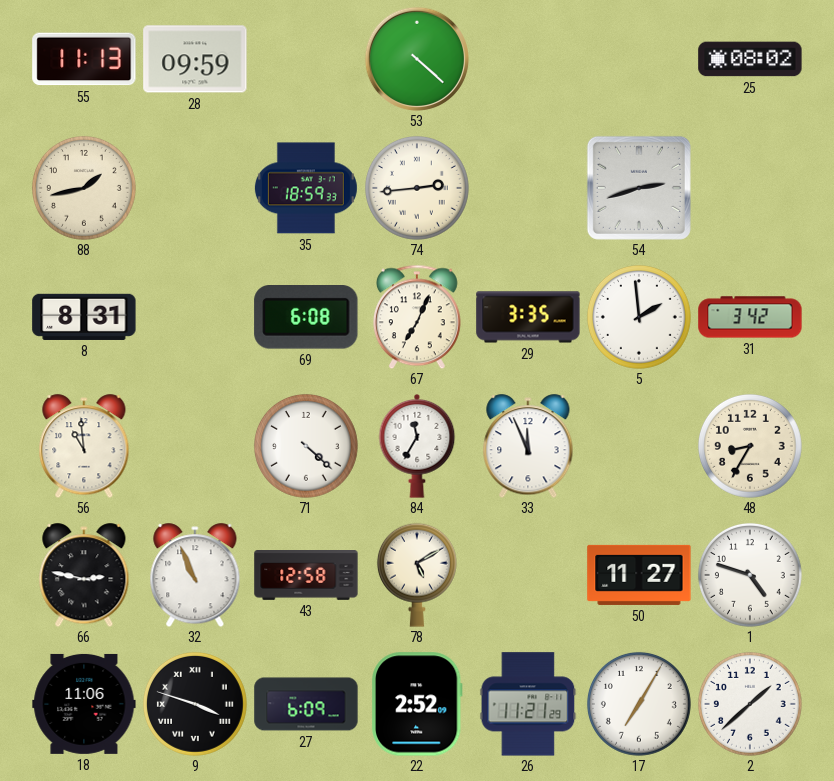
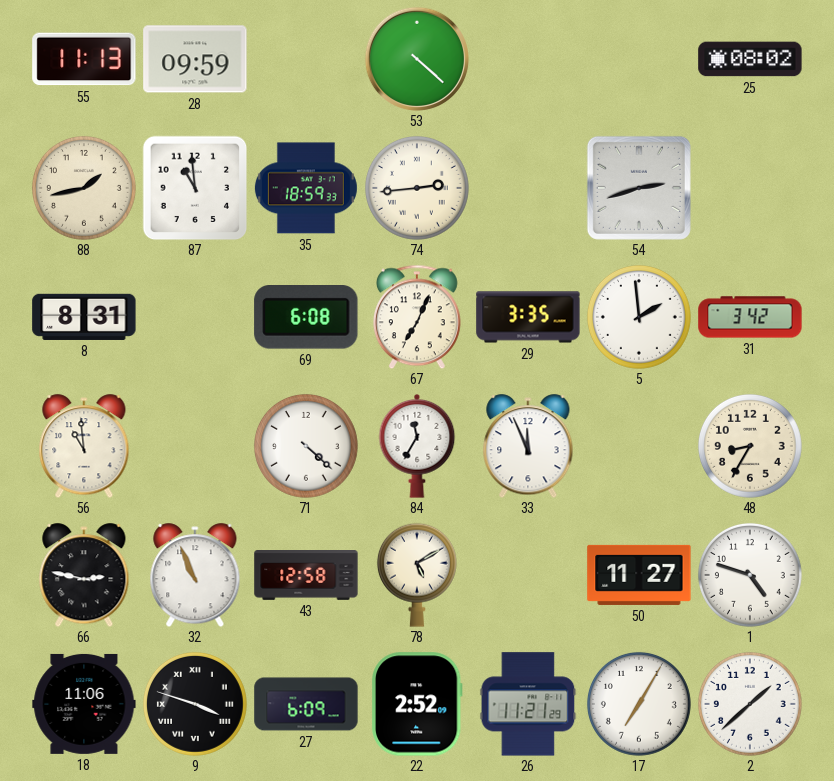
87: none -> 10:59 (195, 188)
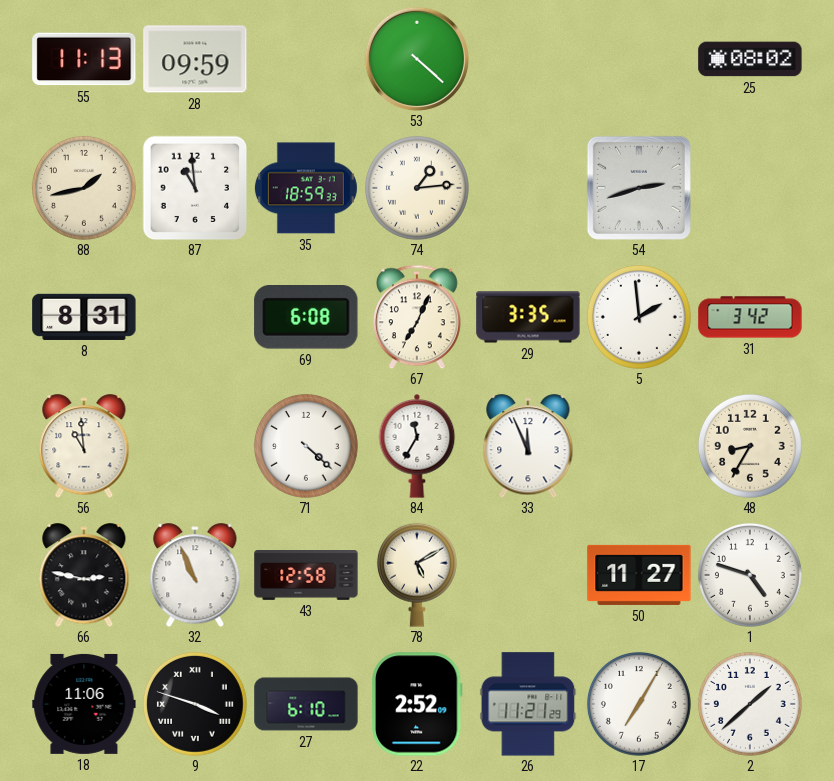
74: 2:44 -> 1:14 (417, 188)
27: 6:09 -> 6:10 (306, 704)
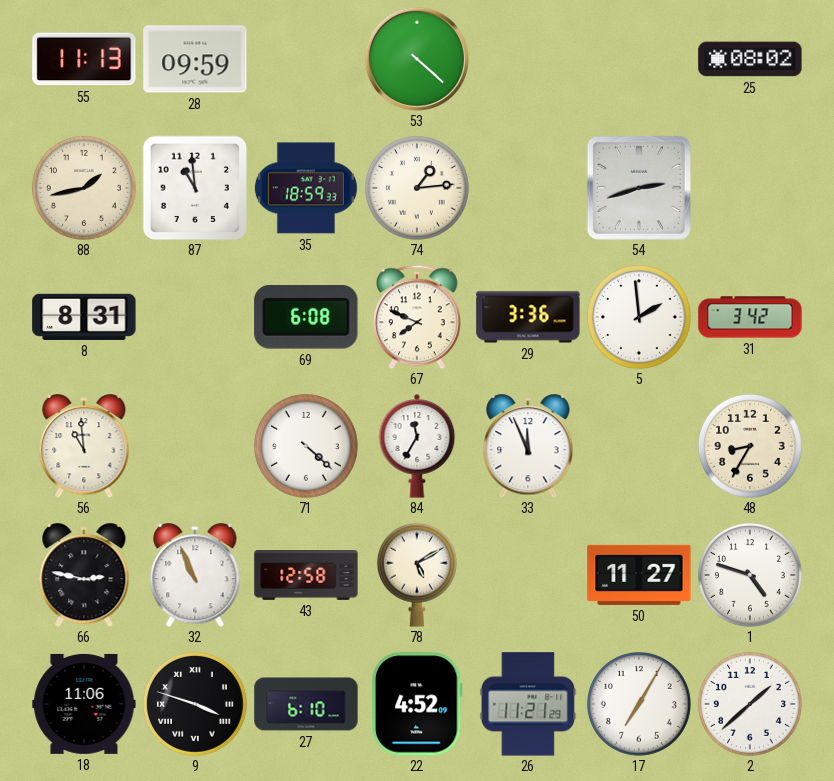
67: 7:04 -> 7:49 (417, 317)
29: 3:35 -> 3:36 (528, 317)
22: 2:52 -> 4:52 (417, 704)
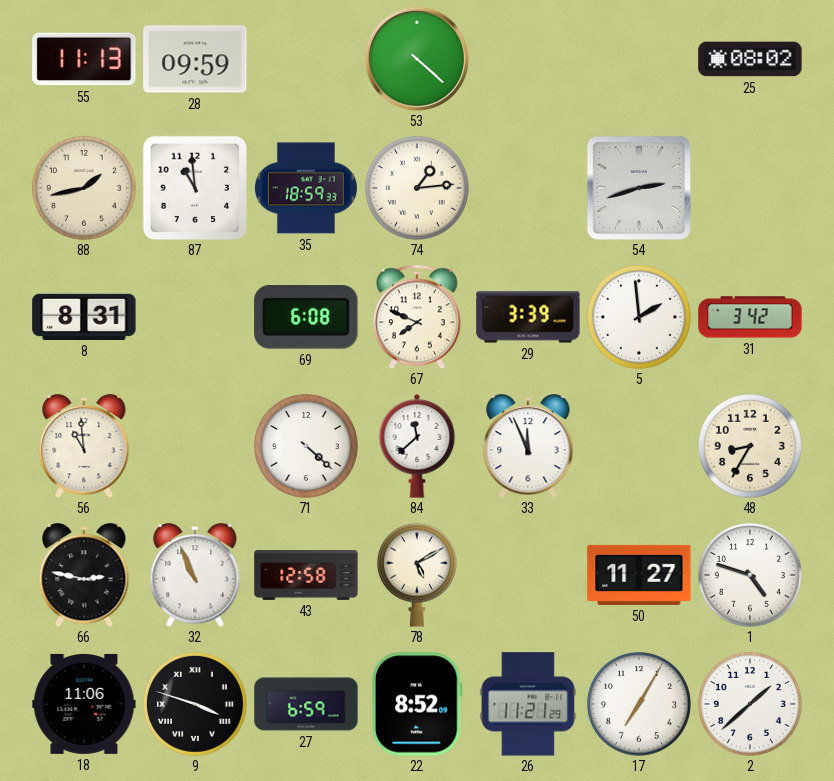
29: 3:36 -> 3:39 (528, 317)
84: 11:35 -> 11:38 (417, 446)
27: 6:10 -> 6:59 (306, 704)
22: 4:52 -> 8:52 (417, 704)
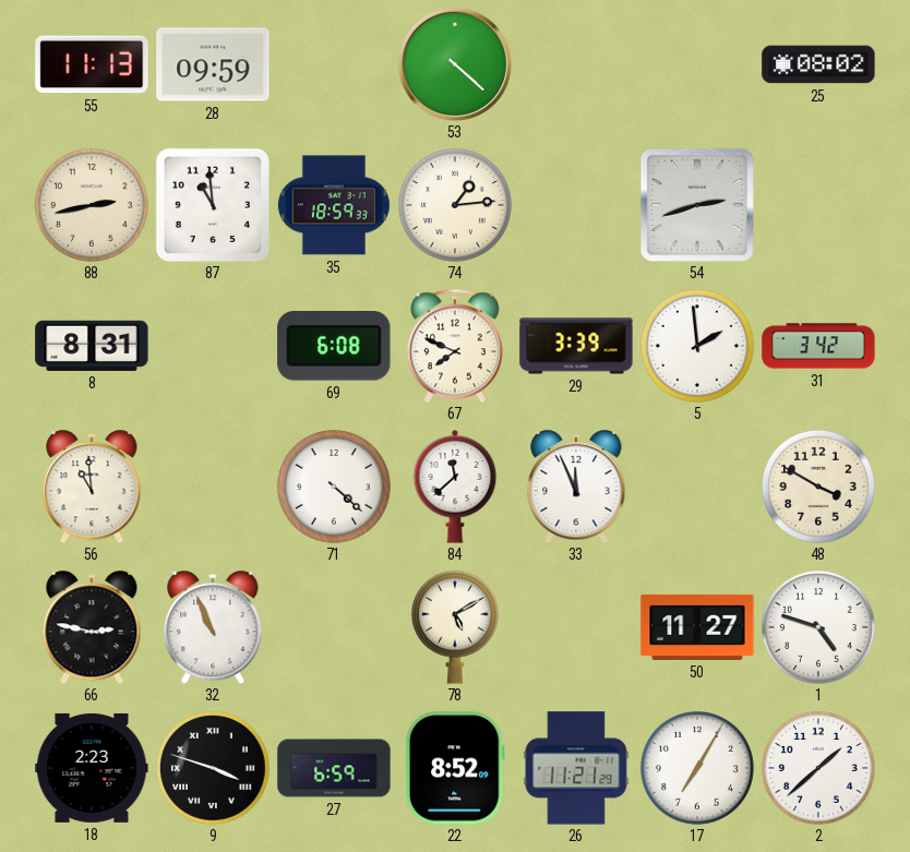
88: 1:43 -> 2:43 (92, 205)
48: 8:35 -> 3:50 (818, 487)
43: 12:58 -> none (306, 576)
18: 11:06 -> 2:23 (92, 768)
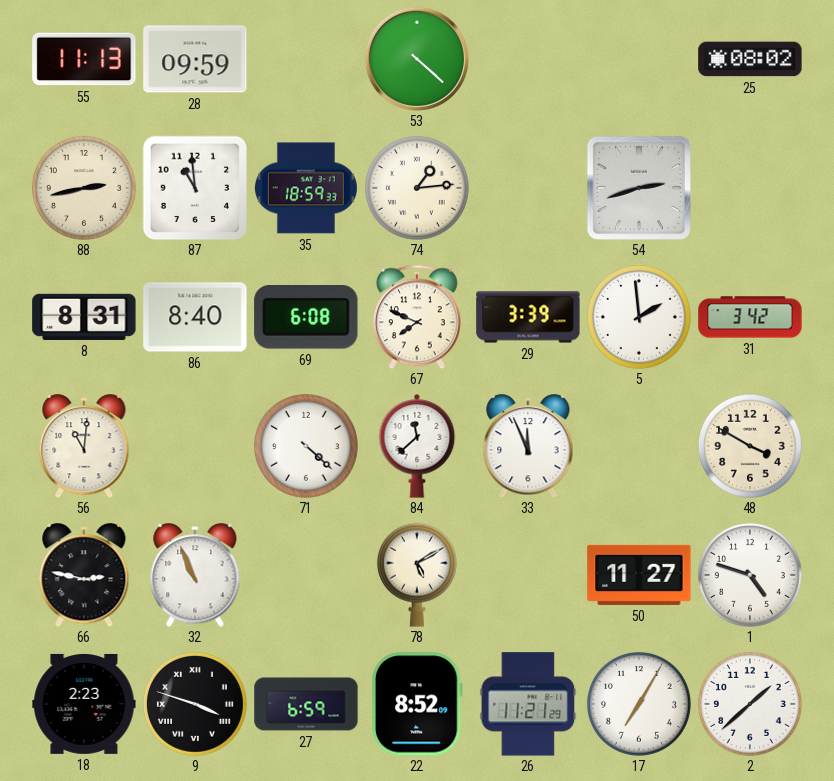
86: none -> 8:40 (195, 317)
56: 10:59 -> 11:01 (84, 446)
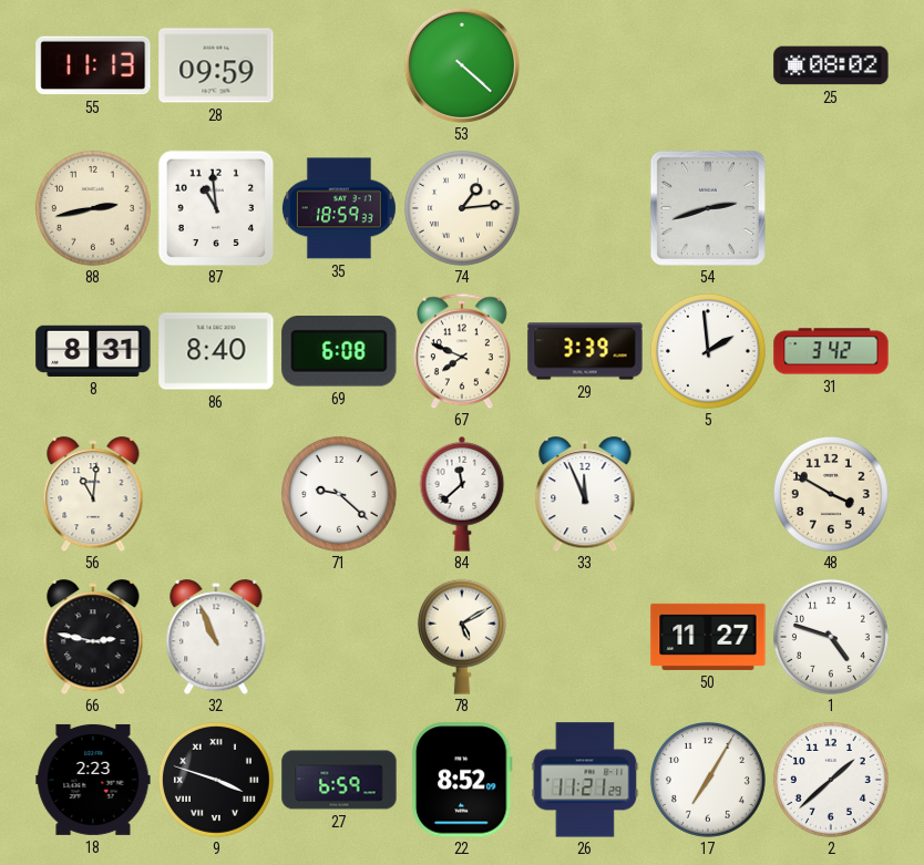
71: 4:22 -> 9:22 (339, 494)
